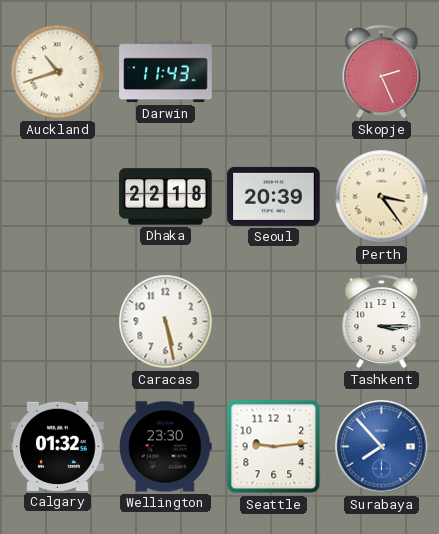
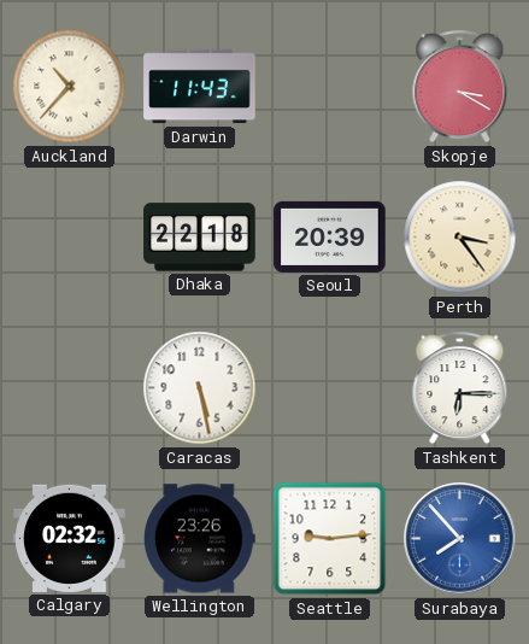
Auckland: 10:42 -> 10:37 (70, 87)
Skopje: 2:26 -> 3:20 (460, 87)
Tashkent: 3:15 -> 6:15 (460, 388)
Calgary: 01:32 -> 02:32 (70, 538)
Wellington: 23:30 -> 23:26 (199, 539)
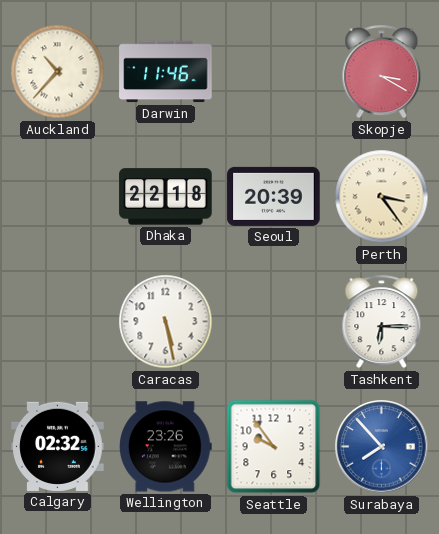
Darwin: 11:43 -> 11:46 (166, 72)
Seattle: 9:14 -> 9:54 (274, 447)
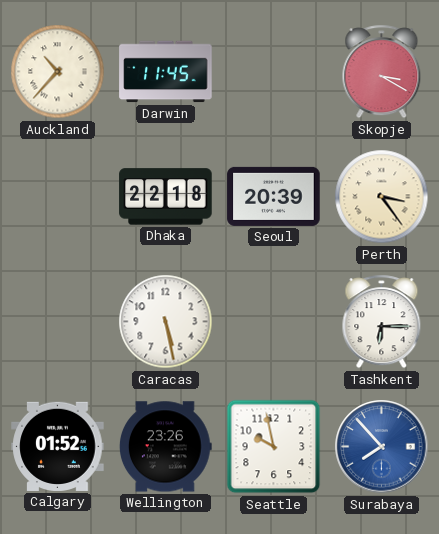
Darwin: 11:46 -> 11:45 (166, 72)
Calgary: 02:32 -> 01:52 (58, 446)
Seattle: 9:54 -> 9:58 (274, 447)
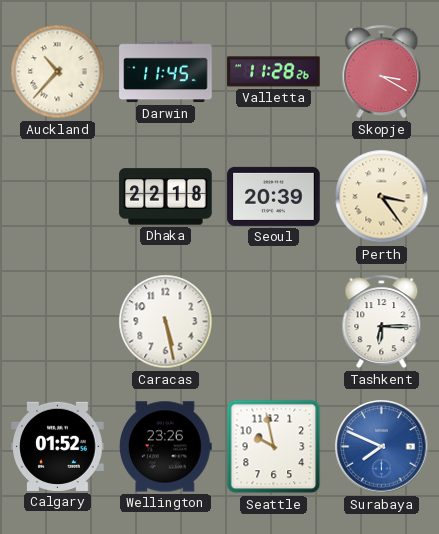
Valletta: none -> 11:28 (274, 72)
Surabaya: 7:53 -> 7:49 (382, 447)
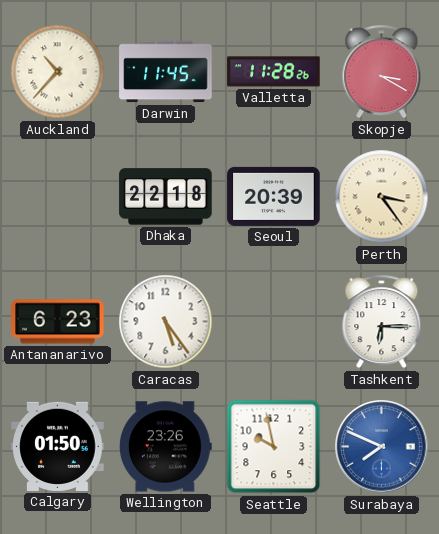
Antananarivo: none -> 6:23 (58, 322)
Caracas: 5:28 -> 5:24 (166, 322)
Calgary: 01:52 -> 01:50 (58, 446)
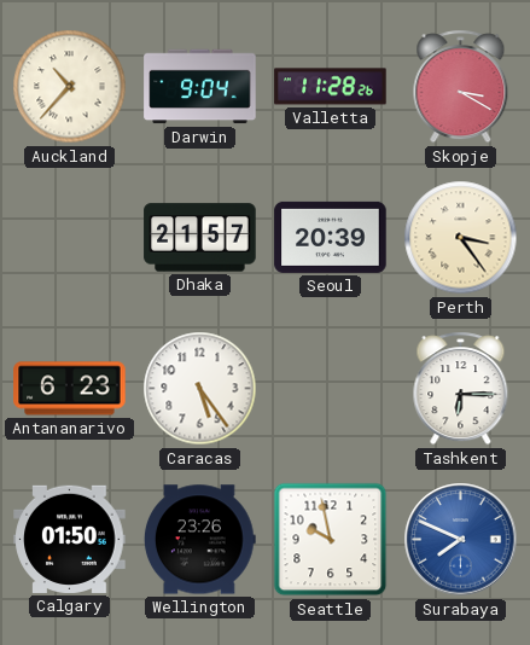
Darwin: 11:45 -> 9:04 (200, 87)
Dhaka: 22:18 -> 21:57 (200, 238)
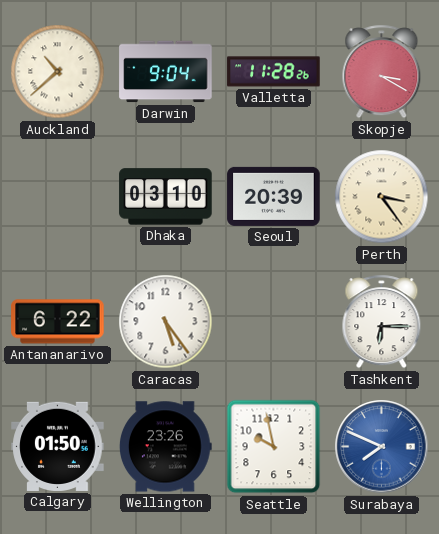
Auckland: 10:37 -> 10:38 (58, 72)
Dhaka: 21:57 -> 03:10 (166, 197)
Antananarivo: 6:23 -> 6:22 (58, 322)
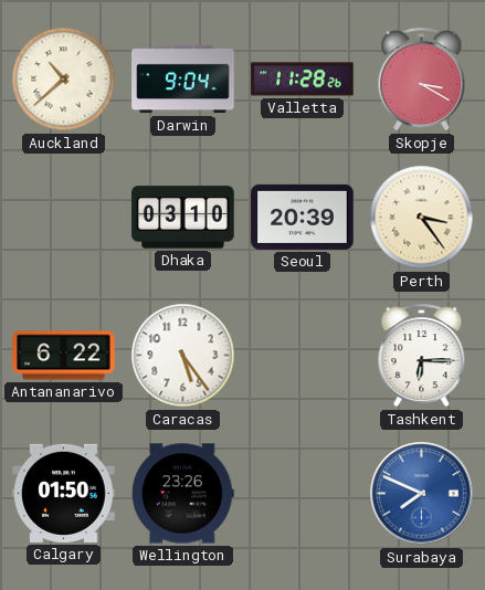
Seattle: 9:58 -> none (274, 447)
